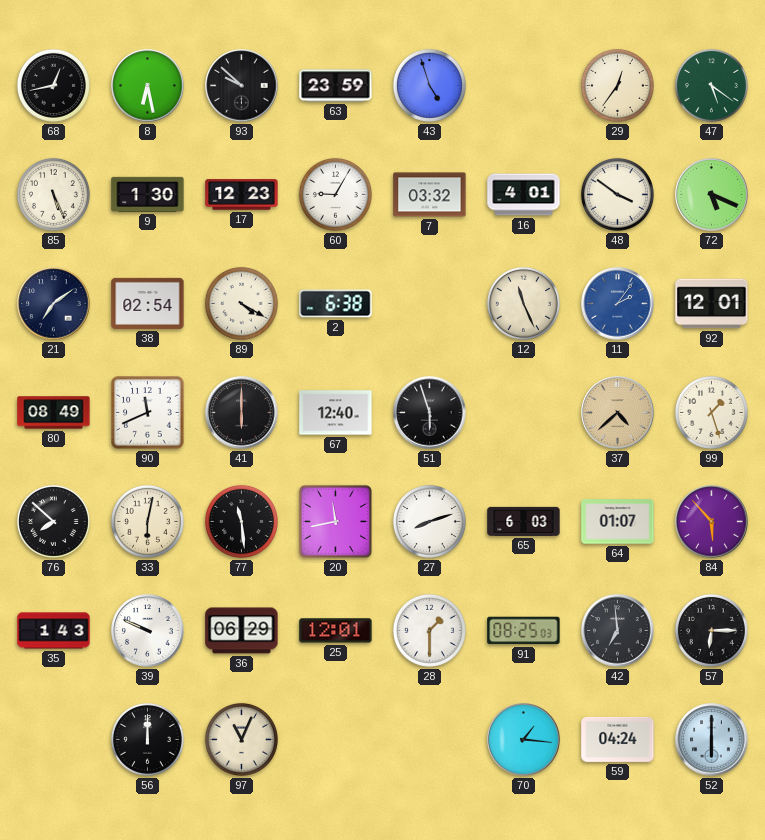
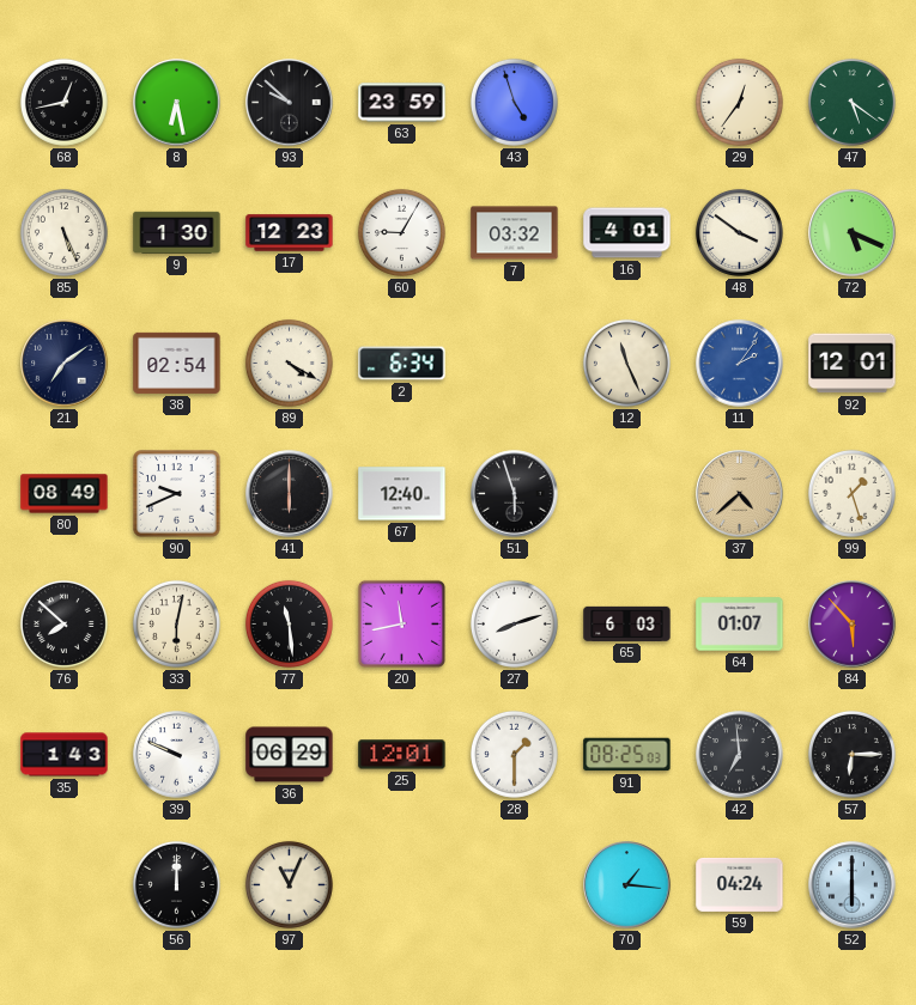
2: 6:38 -> 6:34 (402, 364)
90: 11:41 -> 9:41 (177, 494)
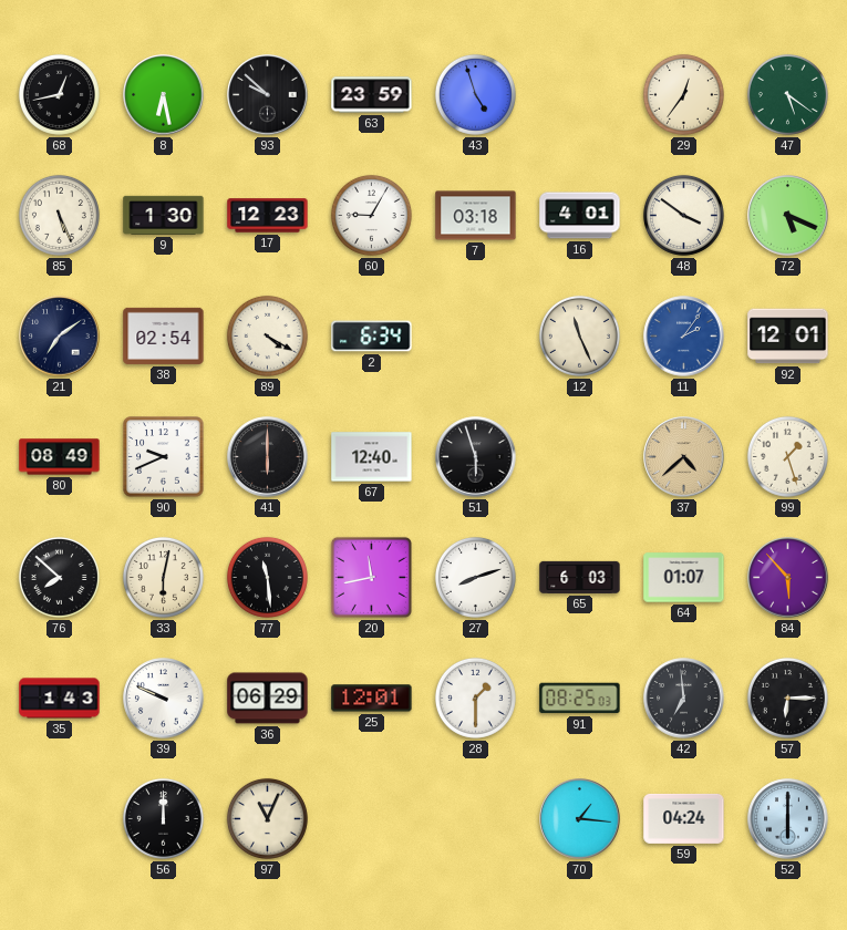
7: 03:32 -> 03:18 (476, 216)
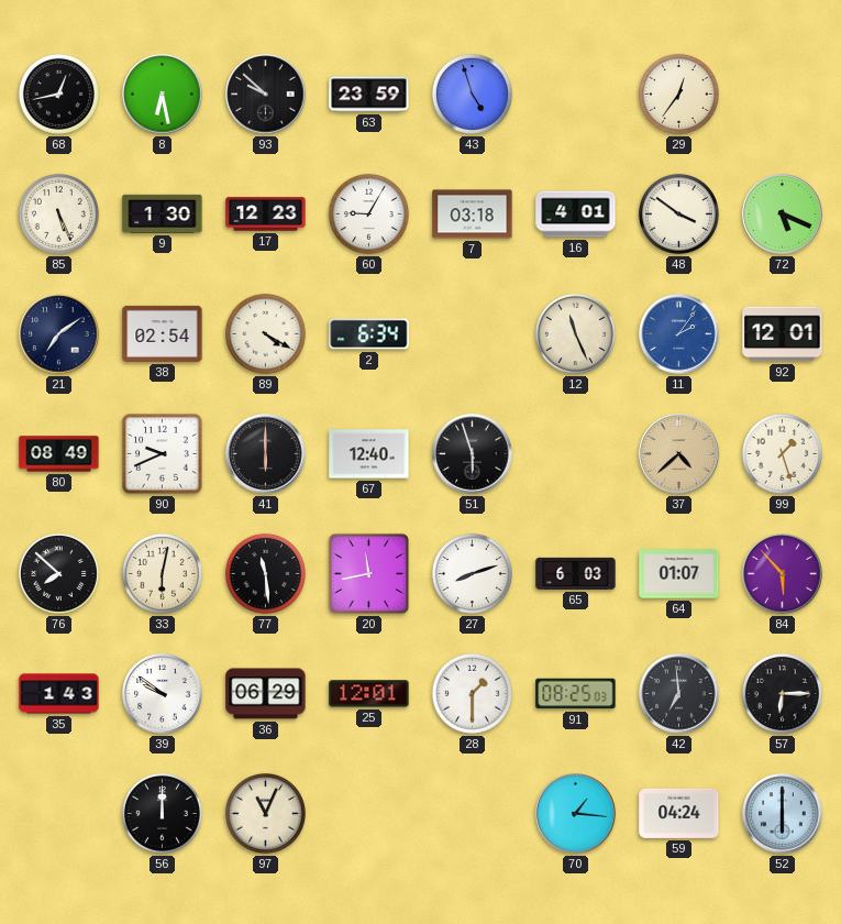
47: 5:21 -> none (787, 94)
39: 9:49 -> 9:51 (163, 694)
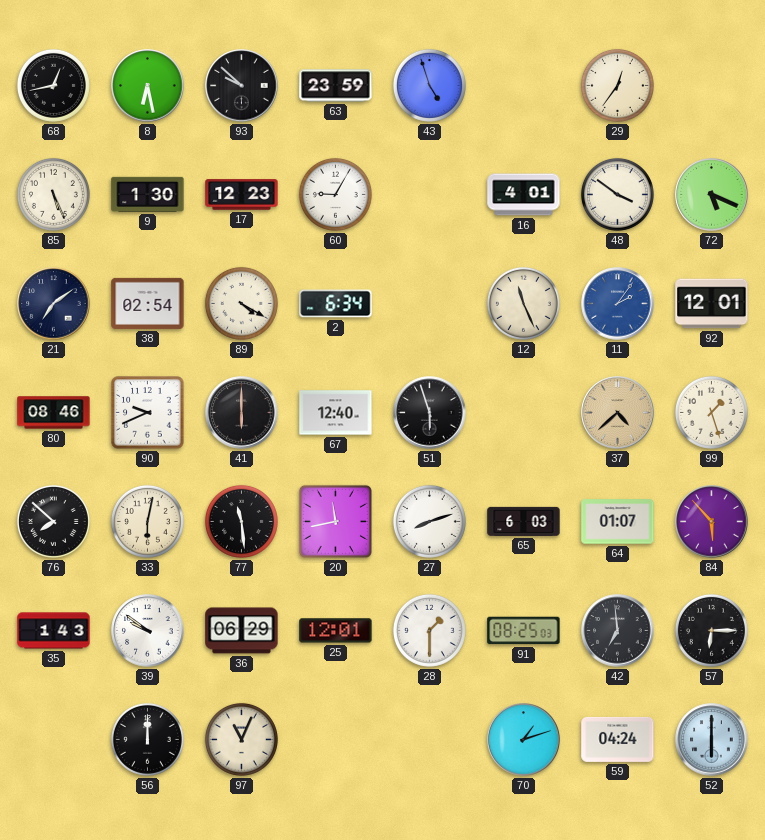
7: 03:18 -> none (473, 215)
80: 08:49 -> 08:46 (54, 413)
70: 1:16 -> 1:12 (524, 740)
